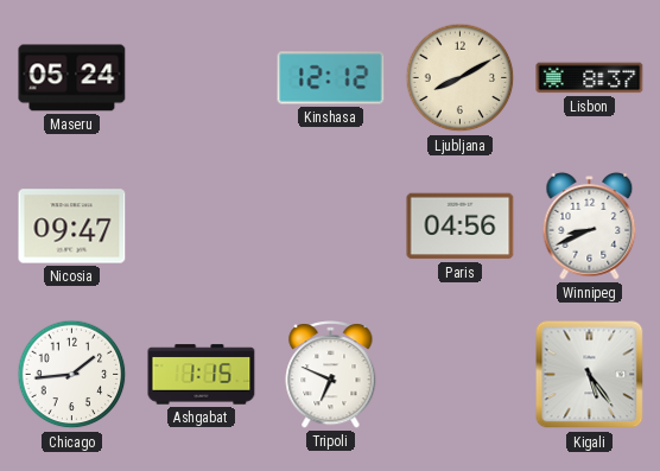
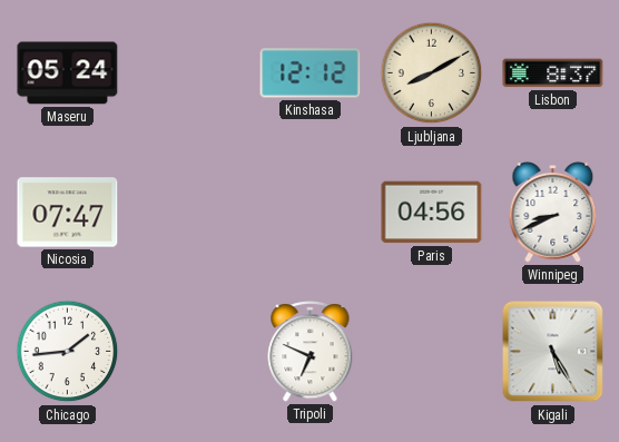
Nicosia: 09:47 -> 07:47 (68, 213)
Ashgabat: 1:15 -> none (202, 375)
Kigali: 5:24 -> 5:25 (553, 352)
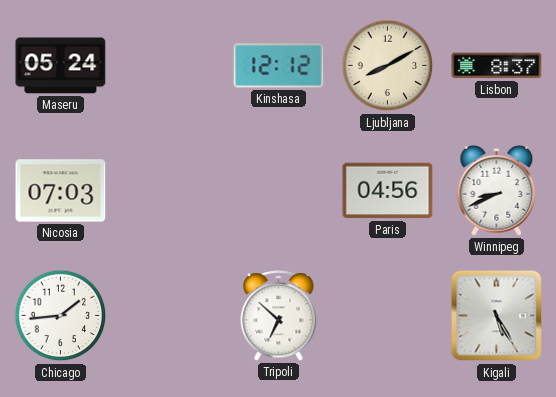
Nicosia: 07:47 -> 07:03 (61, 191)
Tripoli: 6:49 -> 6:52 (279, 316)
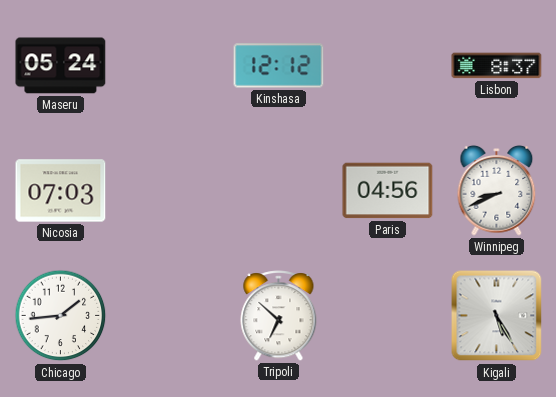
Ljubljana: 8:10 -> none (388, 66)
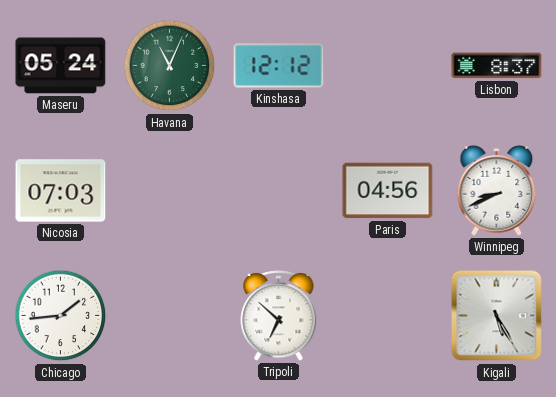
Havana: none -> 11:04 (170, 66)
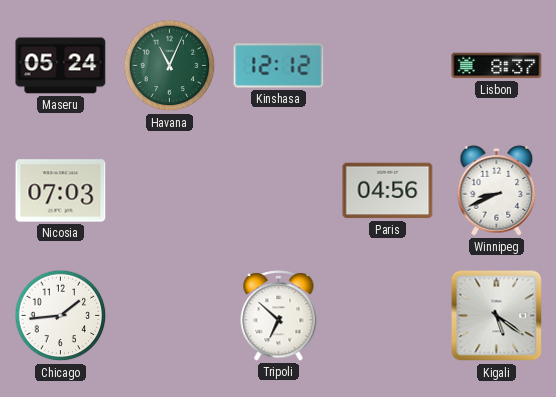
Kigali: 5:25 -> 5:21 (497, 316)
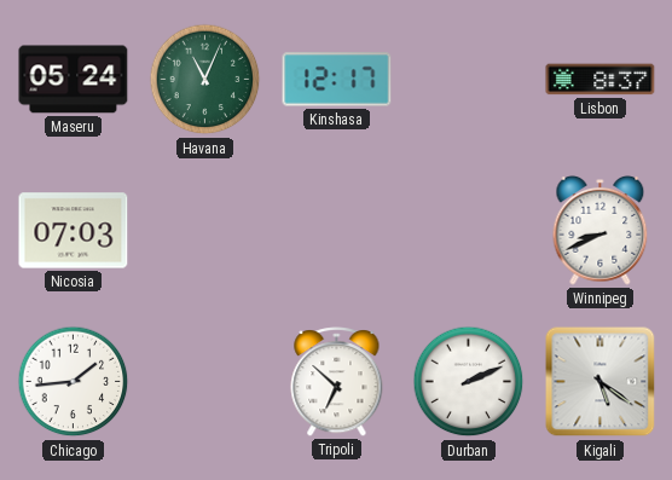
Kinshasa: 12:12 -> 12:17 (337, 80)
Paris: 04:56 -> none (388, 191)
Durban: none -> 2:11 (469, 382)
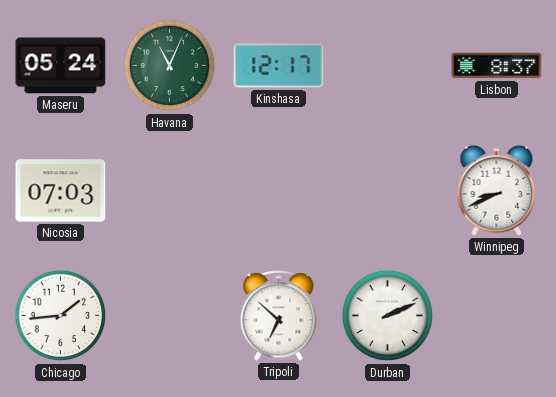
Kigali: 5:21 -> none (601, 382)
